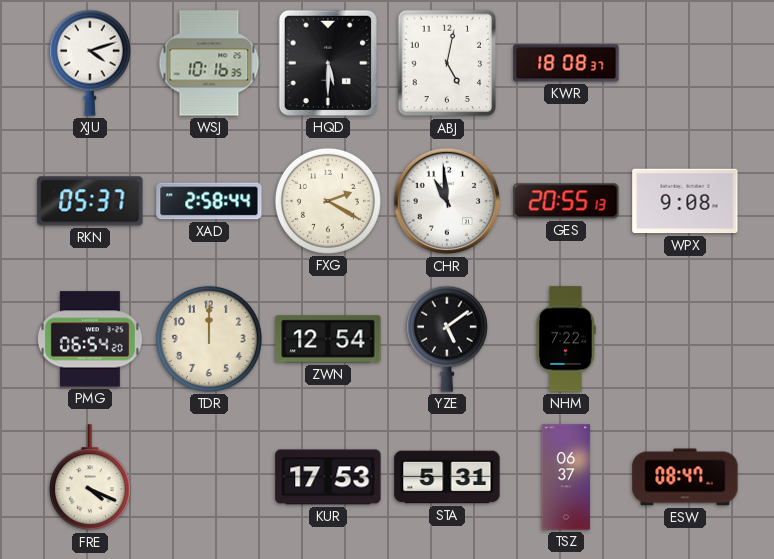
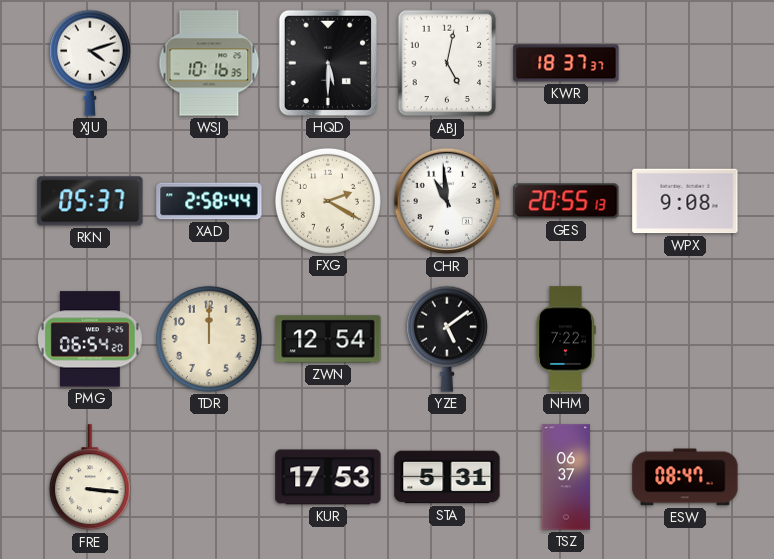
KWR: 18:08 -> 18:37 (566, 63)
FRE: 4:19 -> 3:16 (90, 478)
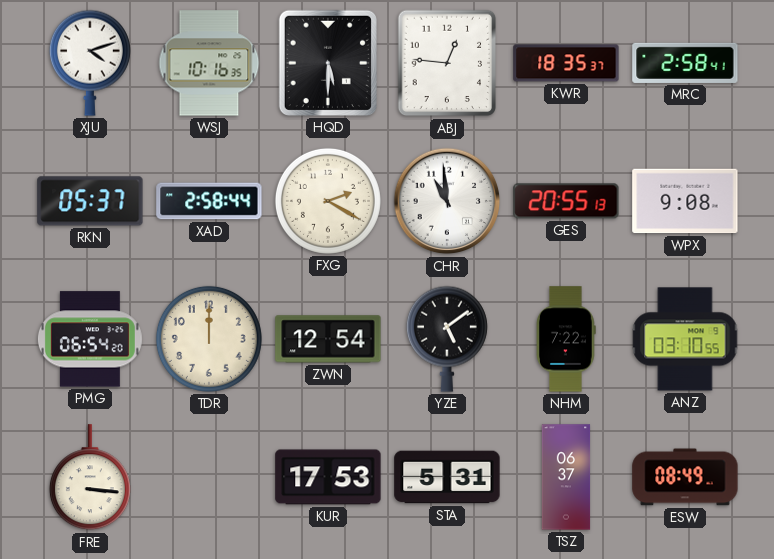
ABJ: 5:02 -> 12:46 (446, 63)
KWR: 18:37 -> 18:35 (566, 63)
MRC: none -> 2:58 (685, 63)
ANZ: none -> 03:10 (685, 339)
ESW: 08:47 -> 08:49 (685, 477)
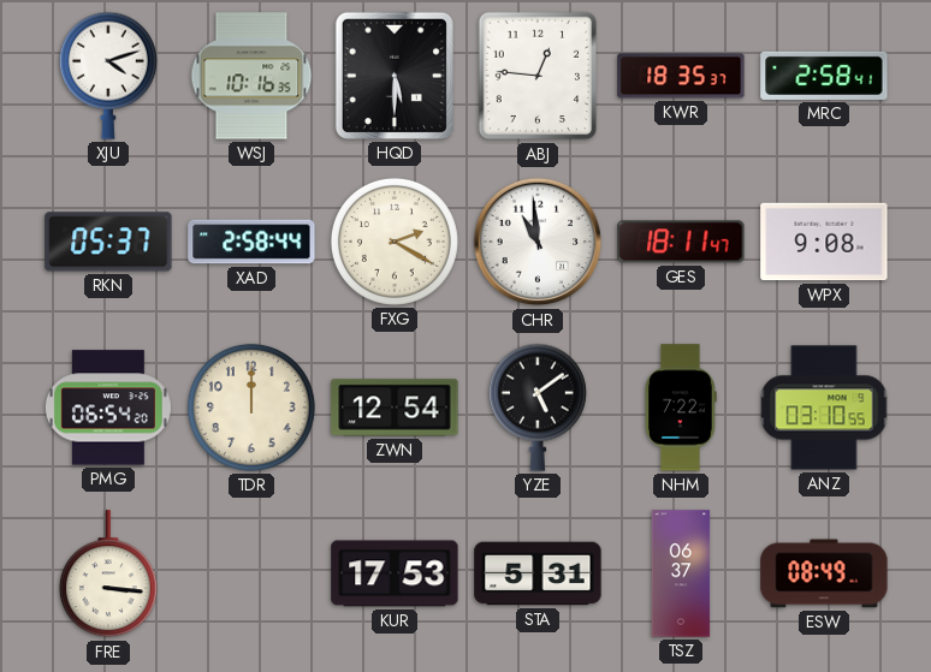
GES: 20:55 -> 18:11 (681, 242)
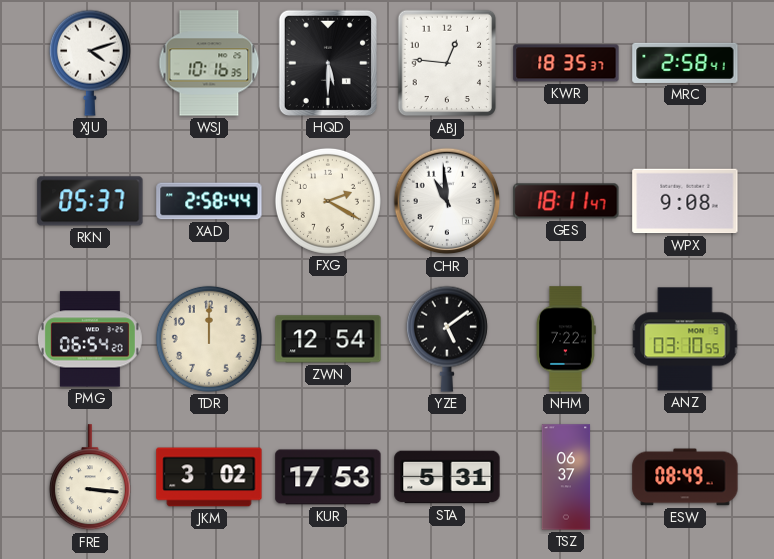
JKM: none -> 3:02 (209, 477)
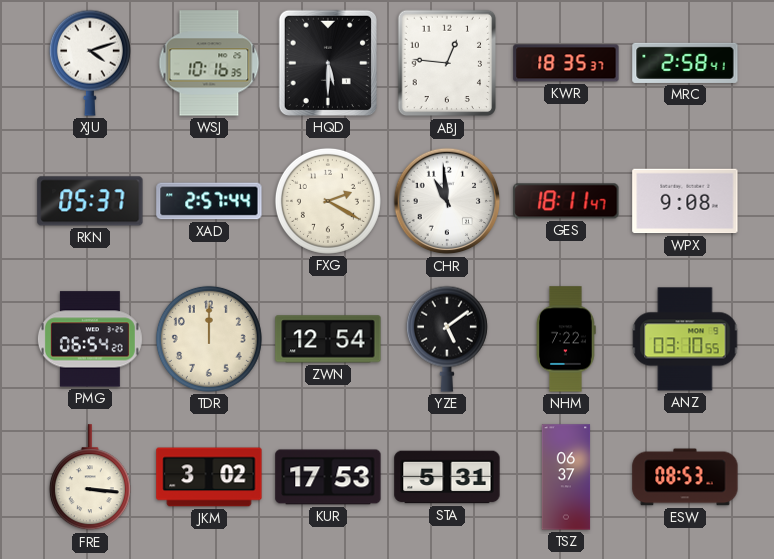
XAD: 2:58 -> 2:57 (209, 201)
ESW: 08:49 -> 08:53 (685, 477)
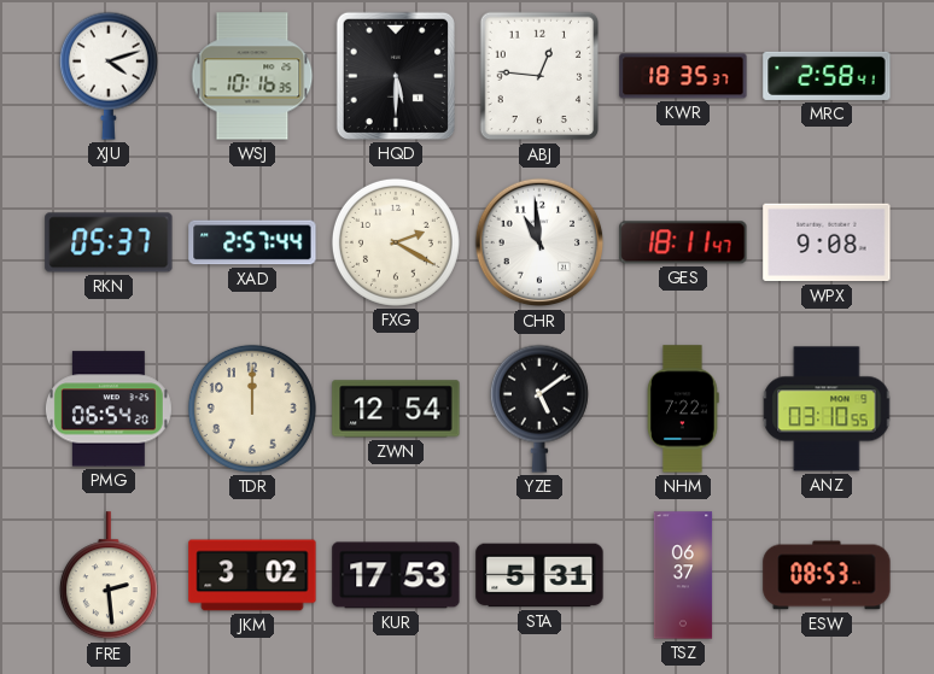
FRE: 3:16 -> 2:29 (109, 576)
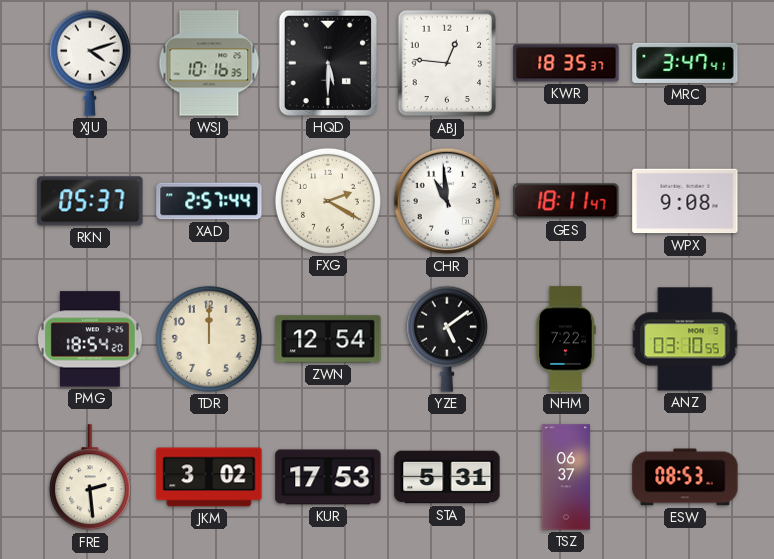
MRC: 2:58 -> 3:47 (685, 63)
PMG: 06:54 -> 18:54 (90, 339)
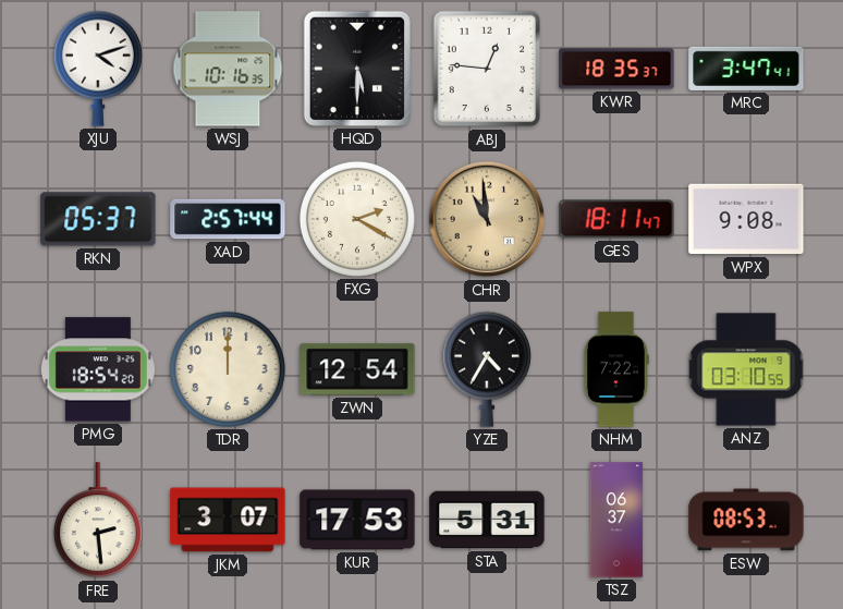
CHR dial: white -> champagne (487, 219)
YZE: 5:09 -> 4:35 (487, 369)
JKM: 3:02 -> 3:07 (228, 520)
